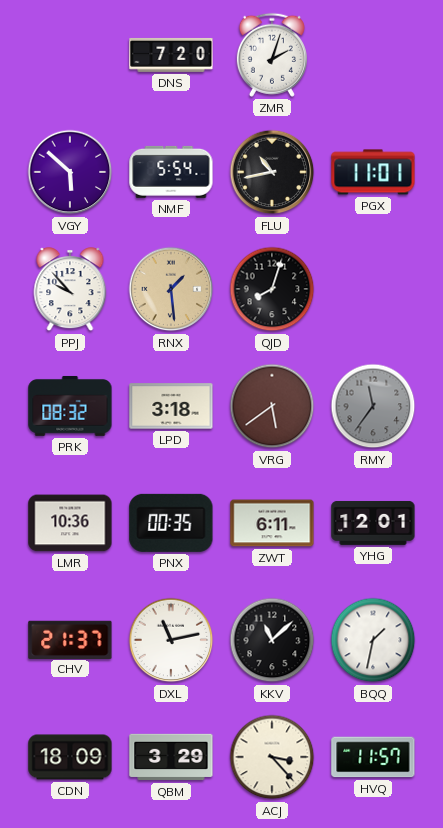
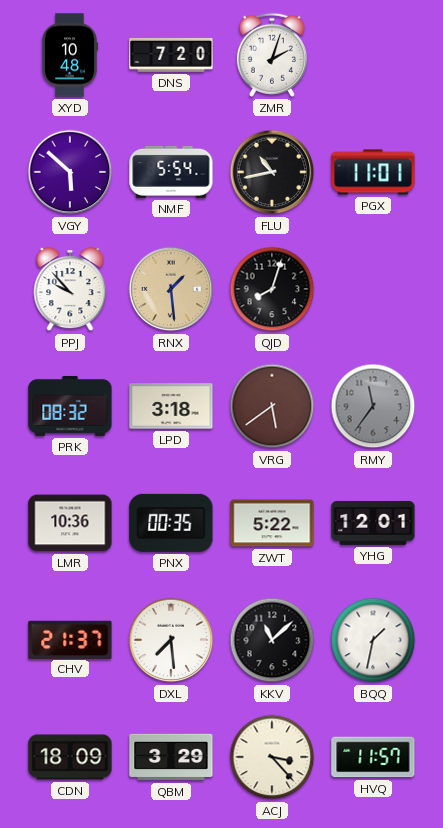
XYD: none -> 10:48 (70, 55)
ZWT: 6:11 -> 5:22 (272, 523)
DXL: 11:13 -> 7:29 (171, 640)
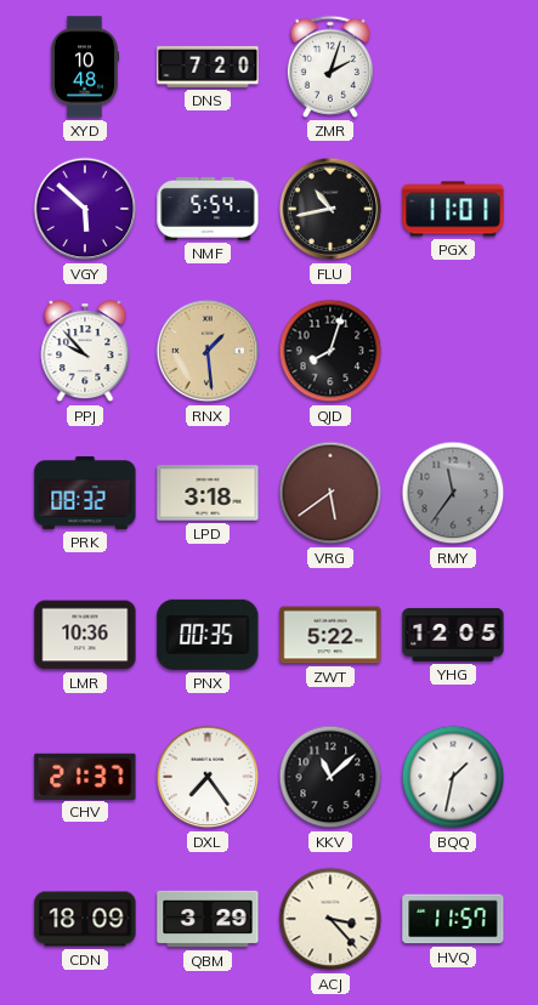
YHG: 12:01 -> 12:05 (453, 635)
DXL: 7:29 -> 7:24 (208, 777)
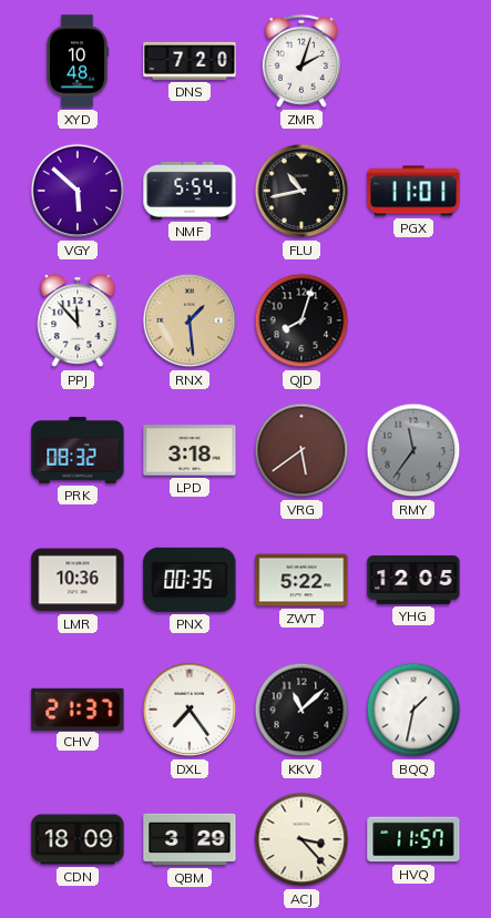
PPJ: 9:53 -> 11:53 (78, 322)
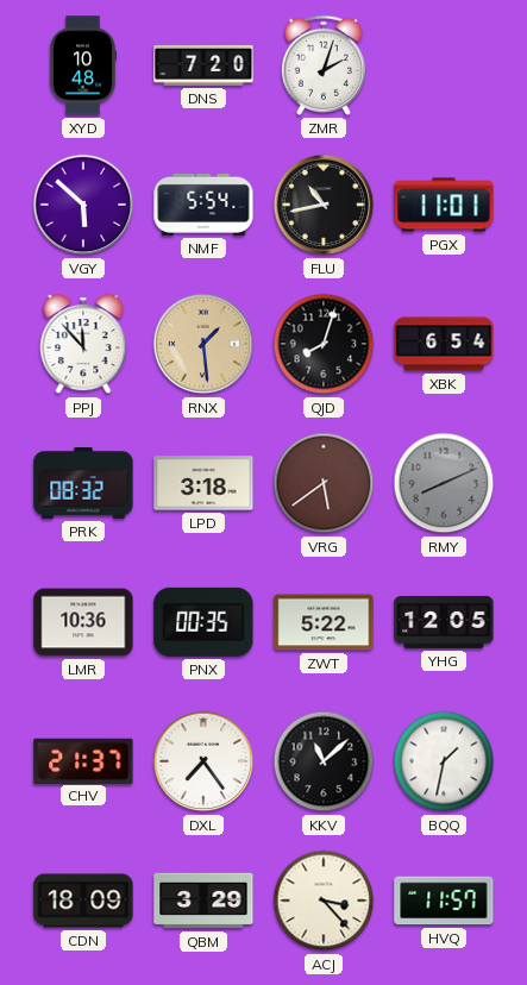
XBK: none -> 6:54 (444, 344)
RMY: 11:36 -> 8:11 (444, 483)
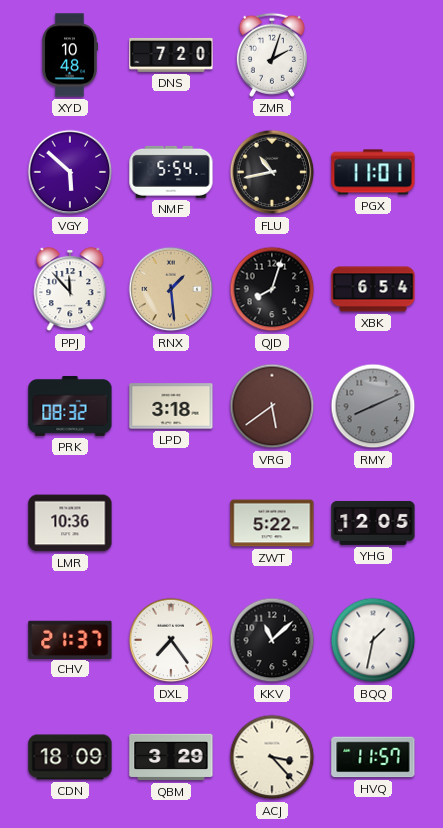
PNX: 00:35 -> none (203, 622)
